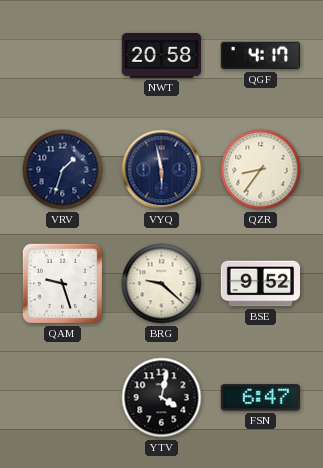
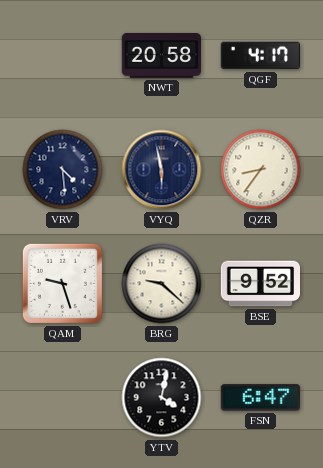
VRV: 1:33 -> 4:29 (63, 170)
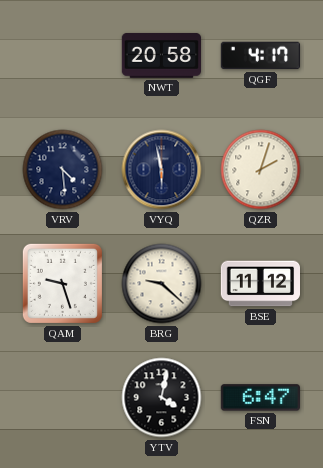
QZR: 8:36 -> 2:03 (261, 170)
BSE: 9:52 -> 11:12 (260, 284)
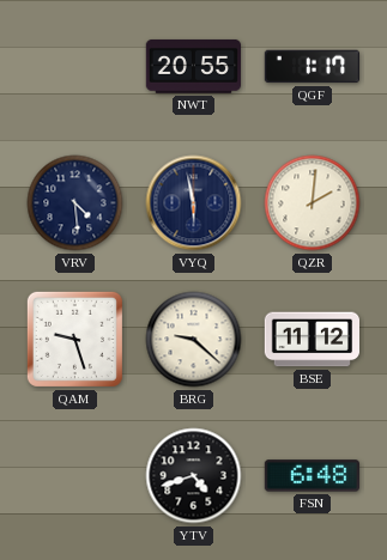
NWT: 20:58 -> 20:55 (193, 67)
QGF: 4:17 -> 1:17 (312, 67)
QZR: 2:03 -> 2:01 (313, 203)
YTV: 4:02 -> 4:42 (194, 476)
FSN: 6:47 -> 6:48 (312, 476)
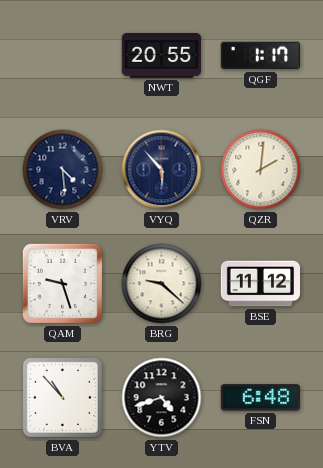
VYQ: 5:58 -> 5:53 (162, 170)
BVA: none -> 10:53 (62, 397)
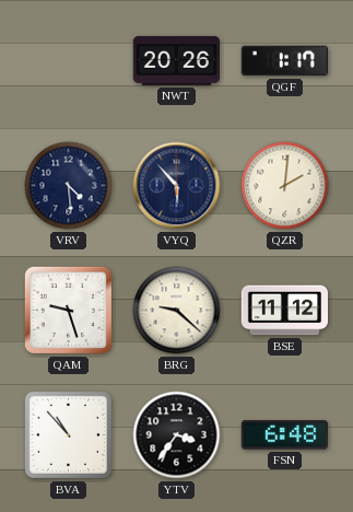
NWT: 20:55 -> 20:26 (176, 61)
YTV: 4:42 -> 3:36 (177, 435)
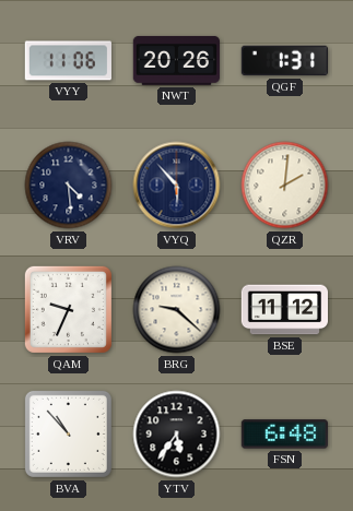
VYY: none -> 11:06 (68, 61)
QGF: 1:17 -> 1:31 (284, 61)
QAM: 9:27 -> 9:34 (68, 309)
YTV: 3:36 -> 5:36 (177, 435)
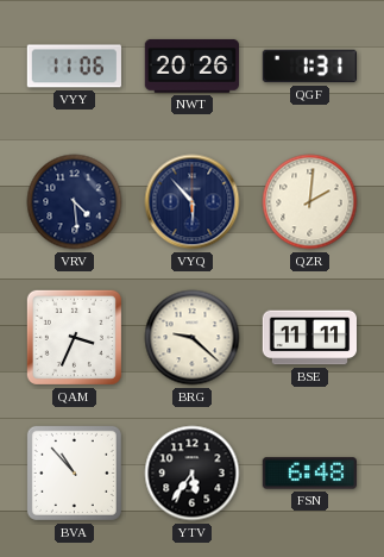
QAM: 9:34 -> 3:34 (74, 337)
BSE: 11:12 -> 11:11 (309, 338)
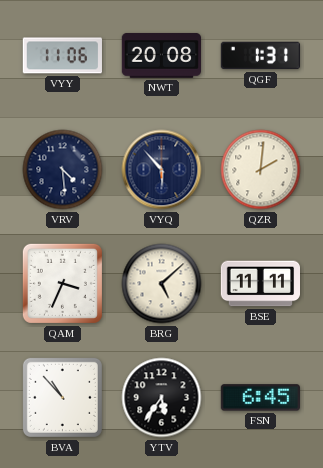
NWT: 20:26 -> 20:08 (161, 56)
BRG: 9:22 -> 5:08 (162, 284)
FSN: 6:48 -> 6:45 (260, 398)
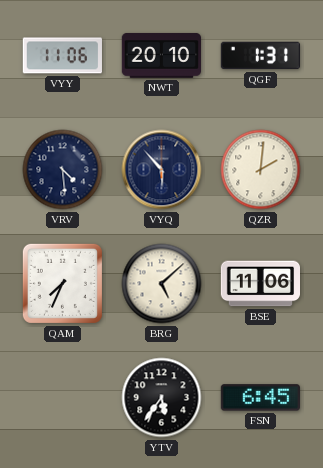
NWT: 20:08 -> 20:10 (161, 56)
QAM: 3:34 -> 7:34 (62, 283)
BSE: 11:11 -> 11:06 (260, 284)
BVA: 10:53 -> none (62, 397)
